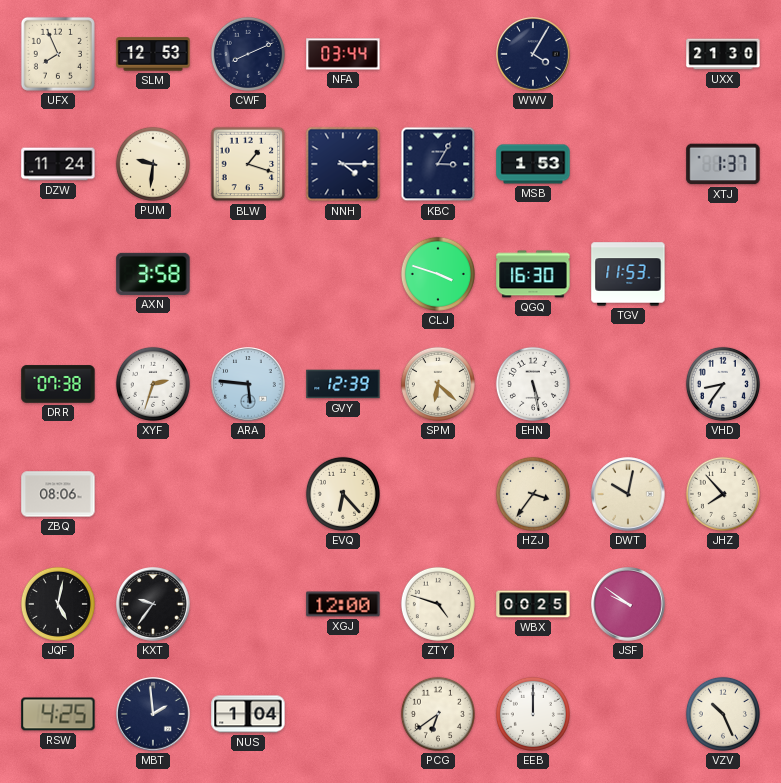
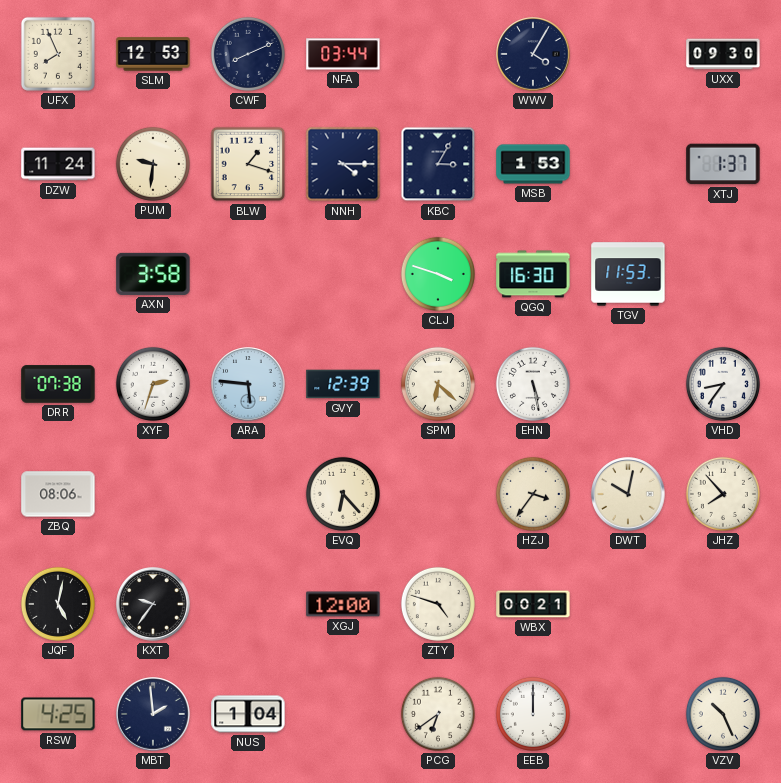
UXX: 21:30 -> 09:30 (723, 54)
WBX: 00:25 -> 00:21 (533, 604)
JSF: 9:51 -> none (628, 604)
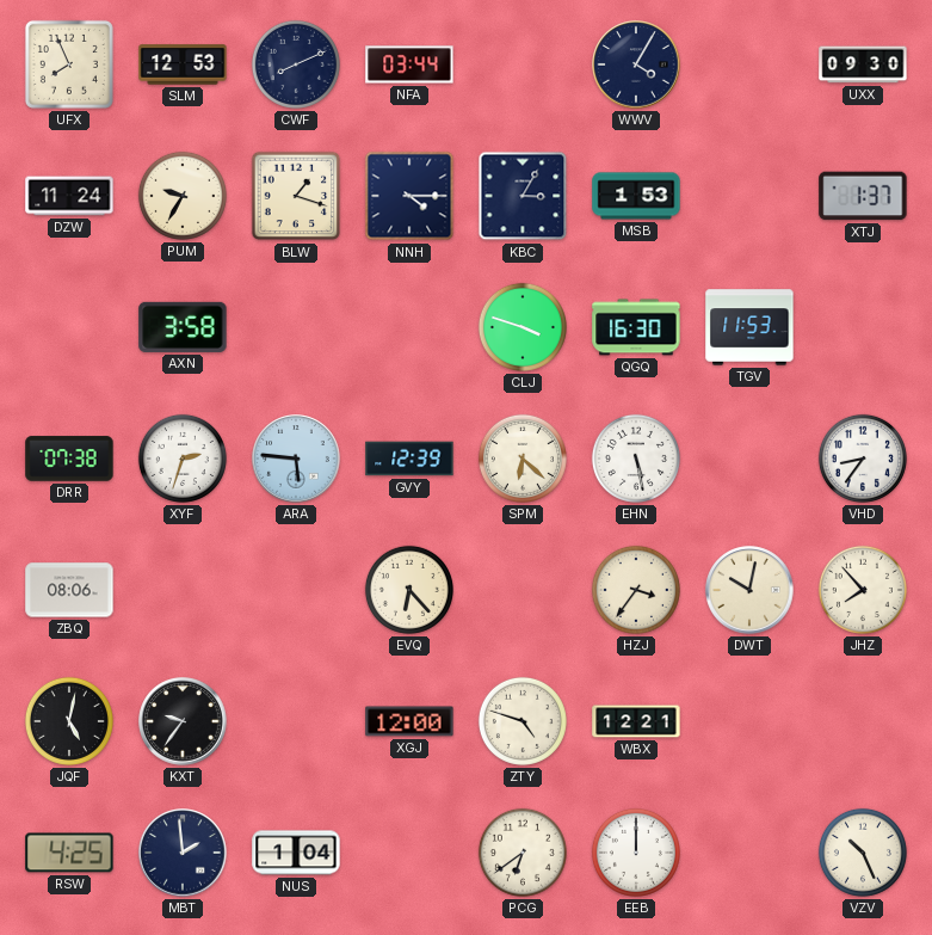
PUM: 9:31 -> 9:35 (183, 196)
WBX: 00:21 -> 12:21 (636, 721)
